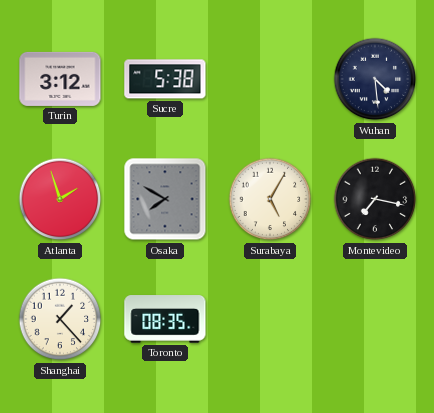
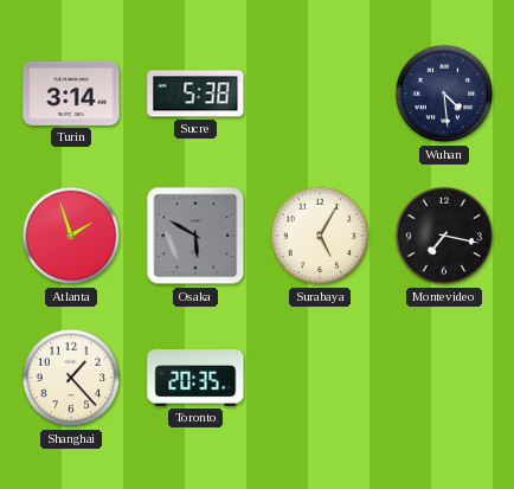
Turin: 3:12 -> 3:14 (71, 94)
Osaka: 7:50 -> 5:50 (195, 236)
Toronto: 08:35 -> 20:35 (195, 378)
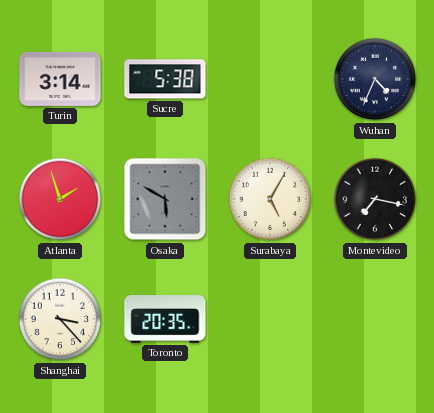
Wuhan: 4:29 -> 4:34 (375, 79)
Shanghai: 1:23 -> 3:23 (60, 319)
